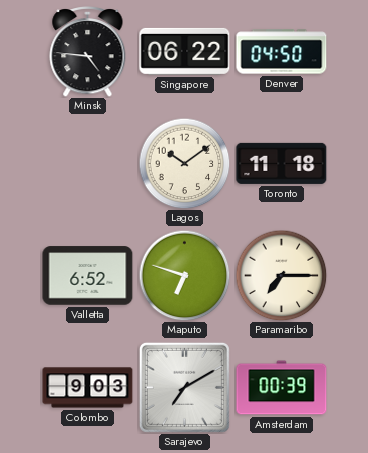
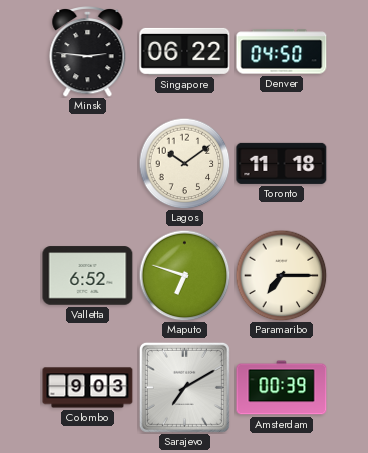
Minsk: 4:46 -> 2:46 (88, 51)
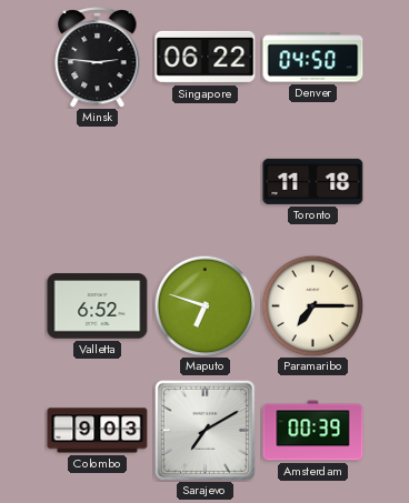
Lagos: 10:09 -> none (184, 163)
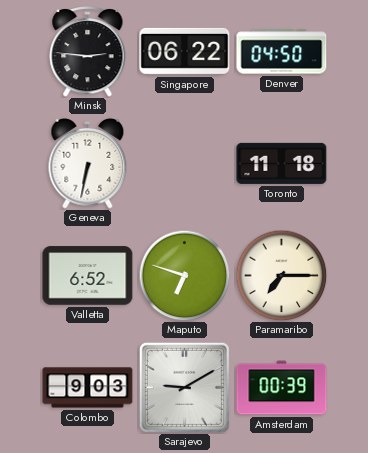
Geneva: none -> 6:32 (88, 163)
Sarajevo: 7:10 -> 9:10 (184, 387)
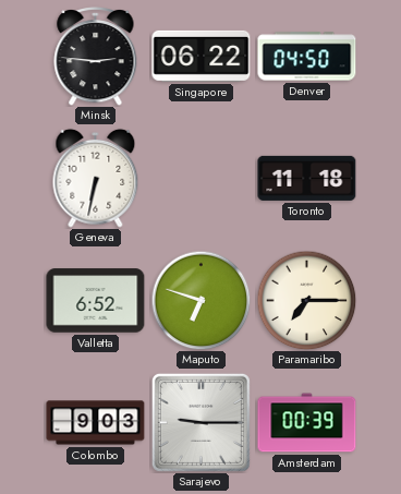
Sarajevo: 9:10 -> 9:15 (200, 422)
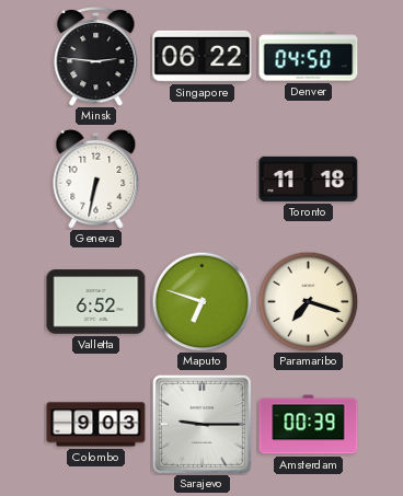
Paramaribo: 7:15 -> 7:18 (308, 301)
